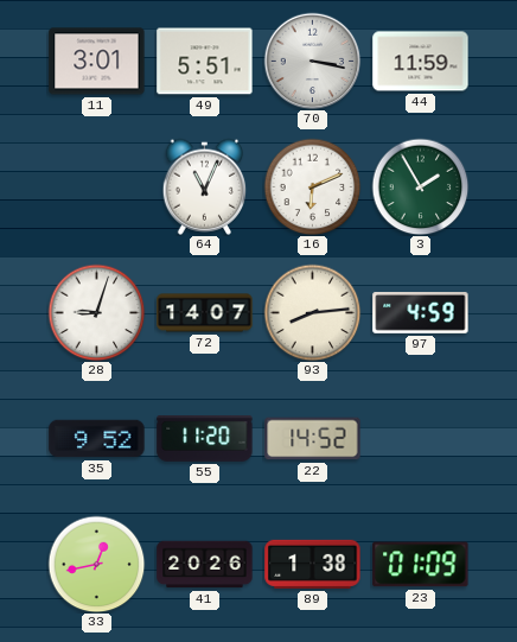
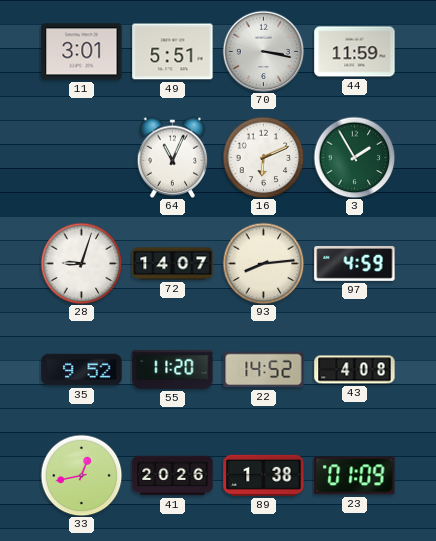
43: none -> 4:08 (355, 370)
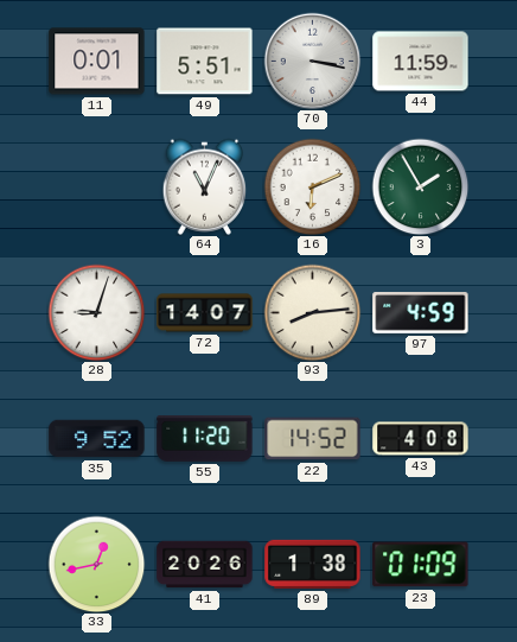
11: 3:01 -> 0:01 (97, 62)
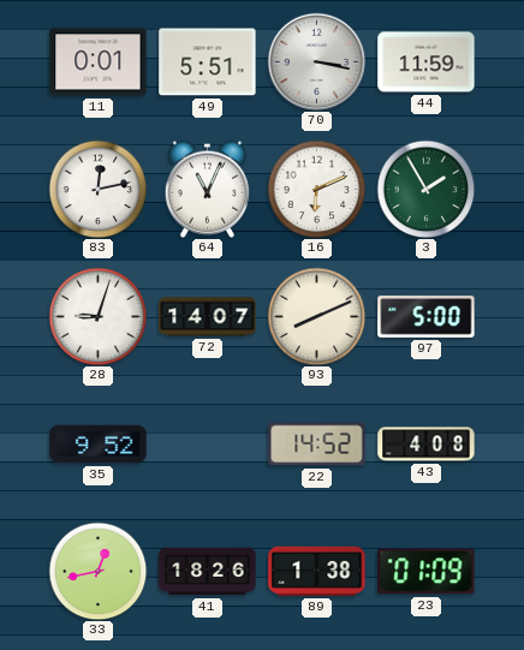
83: none -> 12:13 (97, 189)
93: 8:14 -> 8:11 (316, 316)
97: 4:59 -> 5:00 (427, 317)
55: 11:20 -> none (205, 438)
41: 20:26 -> 18:26 (208, 572)
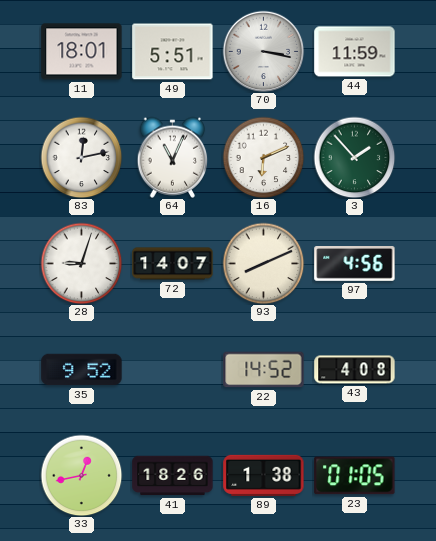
11: 0:01 -> 18:01 (82, 52)
3: 1:55 -> 1:53 (354, 157)
97: 5:00 -> 4:56 (355, 264)
23: 01:09 -> 01:05 (355, 476)
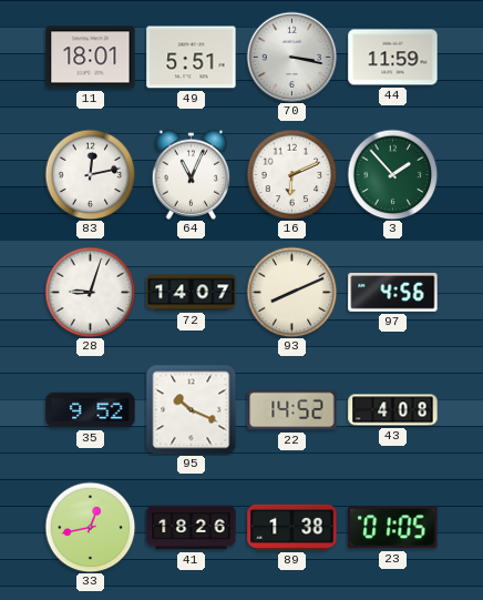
95: none -> 10:19 (191, 409)
